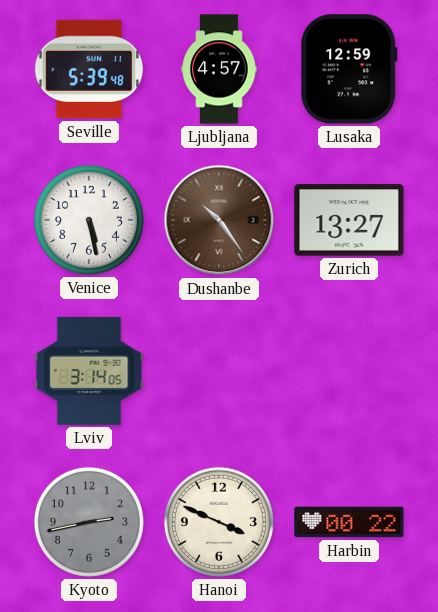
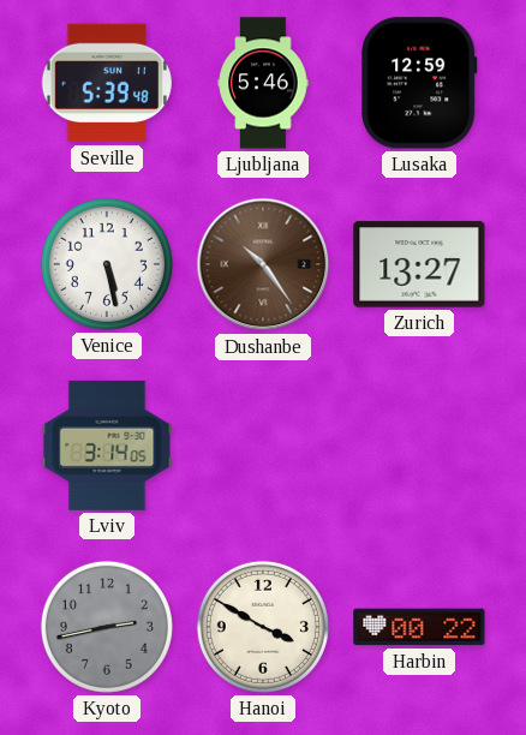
Ljubljana: 4:57 -> 5:46 (263, 83)
Hanoi: 3:49 -> 3:50 (263, 627)
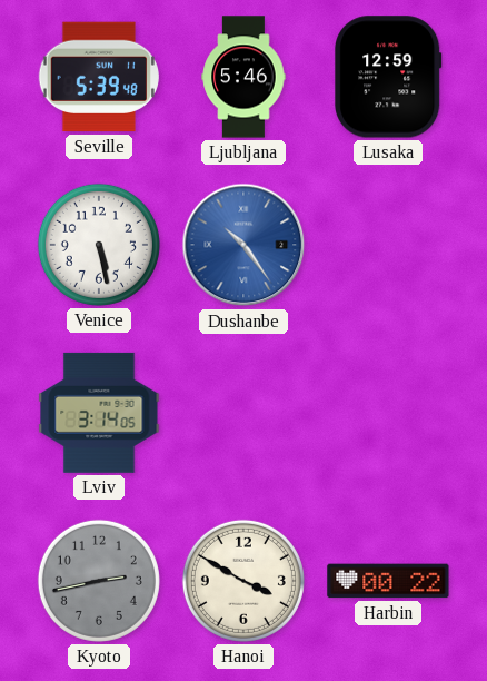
Dushanbe dial: brown -> blue (244, 245)
Zurich: 13:27 -> none (419, 264)
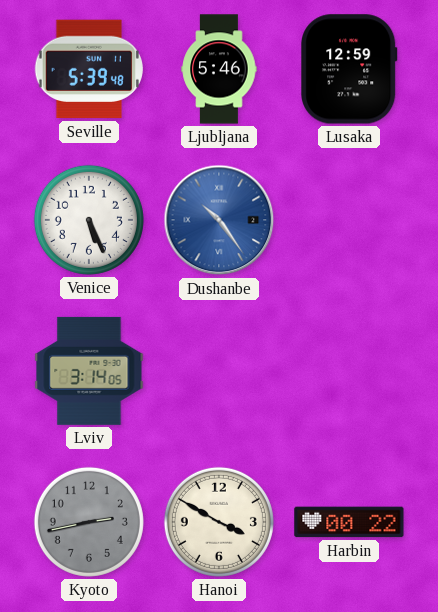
Venice: 5:28 -> 5:26 (89, 220)
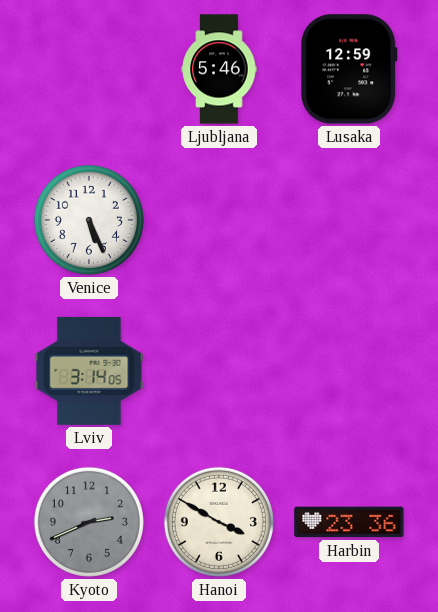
Seville: 5:39 -> none (89, 69)
Dushanbe: 10:24 -> none (219, 220)
Kyoto: 2:43 -> 2:41 (89, 522)
Harbin: 00:22 -> 23:36 (349, 522)
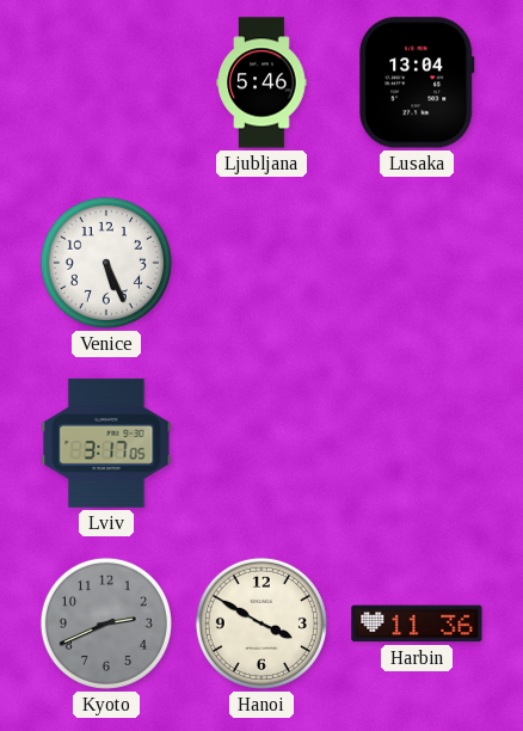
Lusaka: 12:59 -> 13:04 (418, 82)
Lviv: 3:14 -> 3:17 (106, 443)
Harbin: 23:36 -> 11:36 (417, 623)
